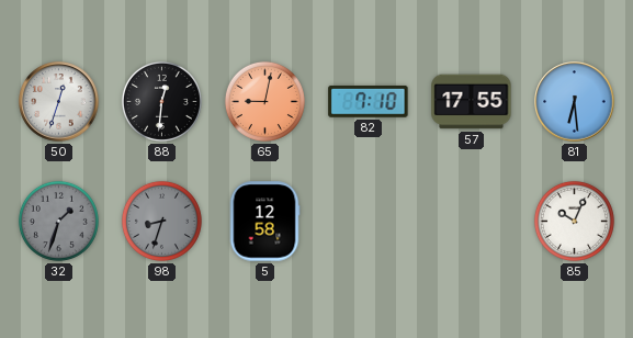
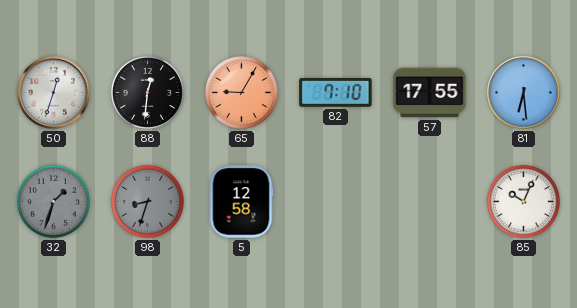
65: 9:02 -> 9:05 (241, 92)
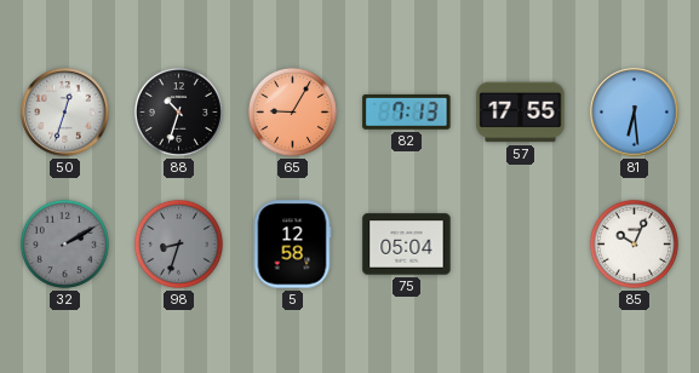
88: 12:31 -> 10:33 (178, 111)
82: 7:10 -> 7:13 (407, 111)
32: 1:33 -> 2:10 (64, 243)
75: none -> 05:04 (407, 245)
